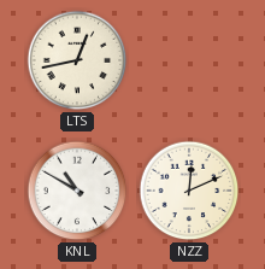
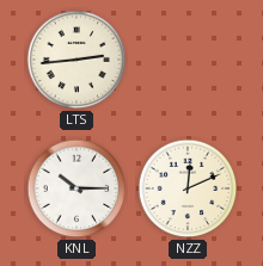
LTS: 12:43 -> 2:44 (77, 60)
KNL: 10:50 -> 10:15 (77, 188)
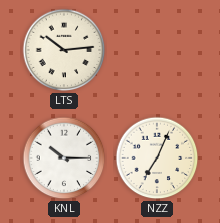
LTS: 2:44 -> 10:14 (64, 50)
NZZ: 12:11 -> 7:04 (157, 158)
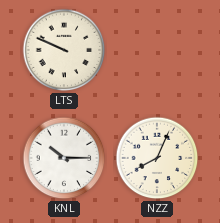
LTS: 10:14 -> 9:49 (64, 50)
NZZ: 7:04 -> 8:04 (157, 158)
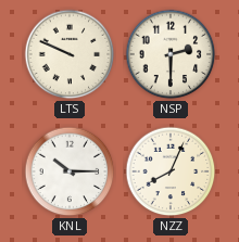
NSP: none -> 2:30 (171, 54)
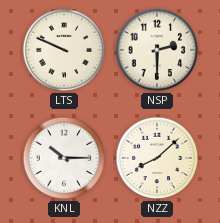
NZZ: 8:04 -> 8:08 (157, 158)
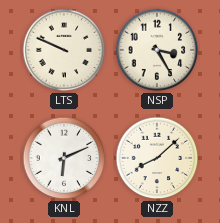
NSP: 2:30 -> 3:25 (157, 50)
KNL: 10:15 -> 6:11 (64, 158)
